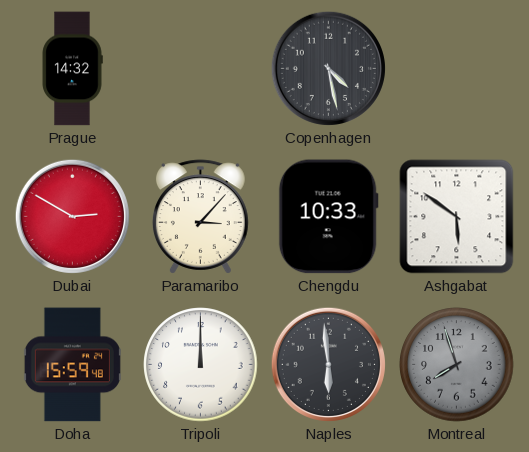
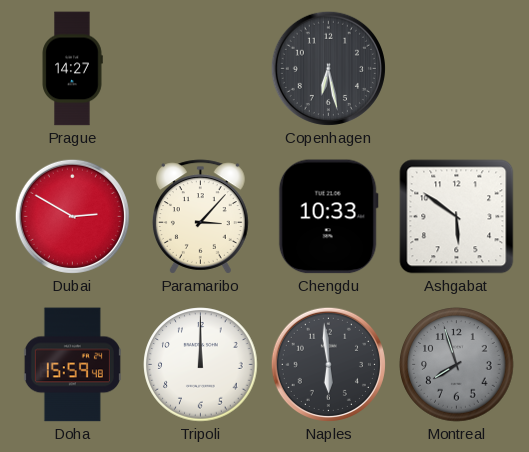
Prague: 14:32 -> 14:27 (72, 69)
Copenhagen: 4:28 -> 6:28 (328, 68)
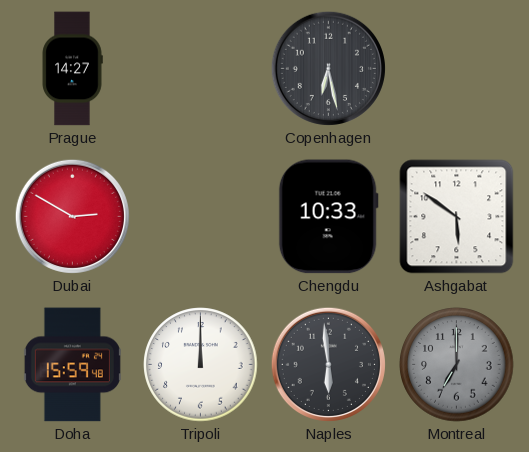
Paramaribo: 3:07 -> none (200, 217)
Montreal: 7:57 -> 7:00 (457, 365)
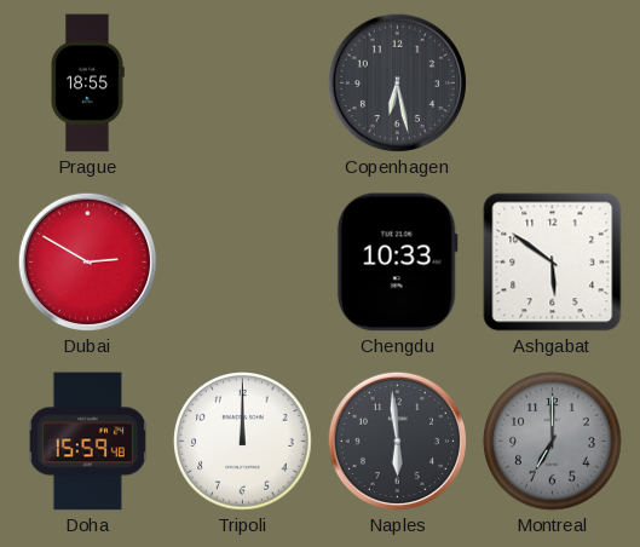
Prague: 14:27 -> 18:55 (87, 84)
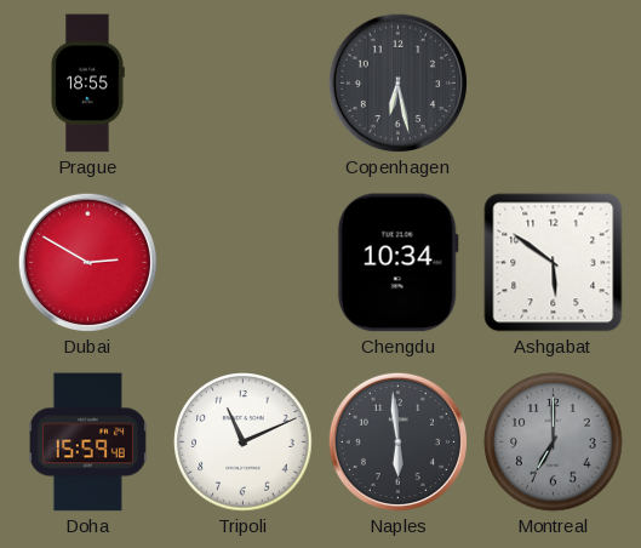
Chengdu: 10:33 -> 10:34 (397, 263)
Tripoli: 12:00 -> 11:11 (244, 443)
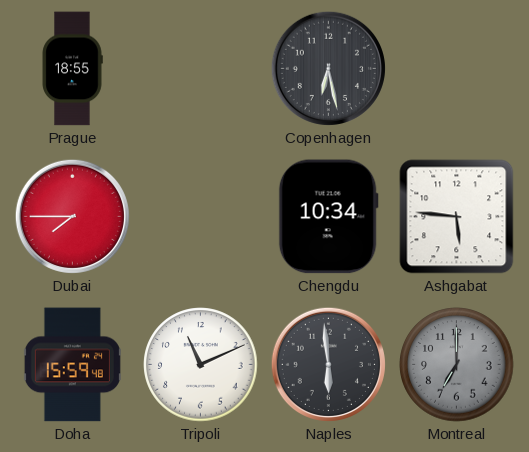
Dubai: 2:50 -> 7:45 (72, 216)
Ashgabat: 5:51 -> 5:46 (457, 217)
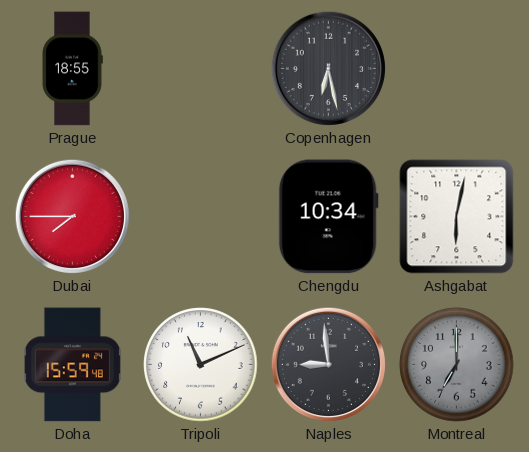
Ashgabat: 5:46 -> 6:02 (457, 217)
Naples: 5:59 -> 8:59 (328, 364)
